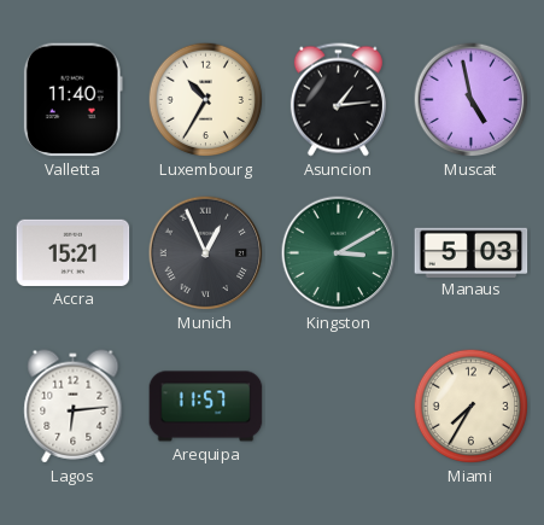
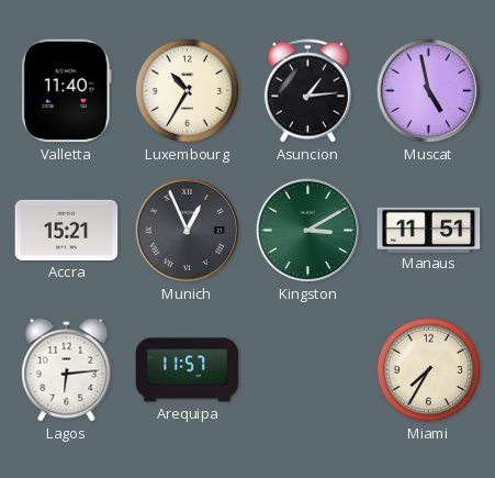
Manaus: 5:03 -> 11:51 (429, 230)
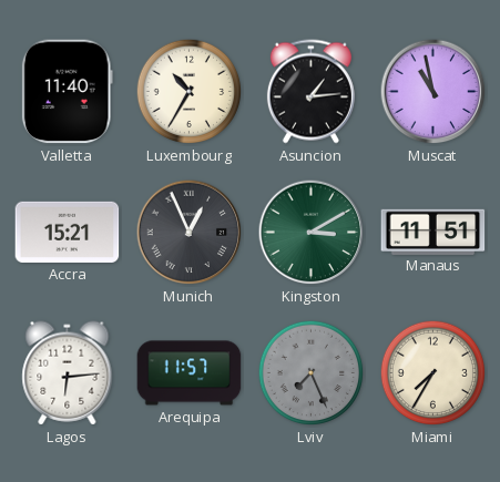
Muscat: 4:58 -> 10:58 (433, 92)
Lviv: none -> 7:26 (312, 373)
